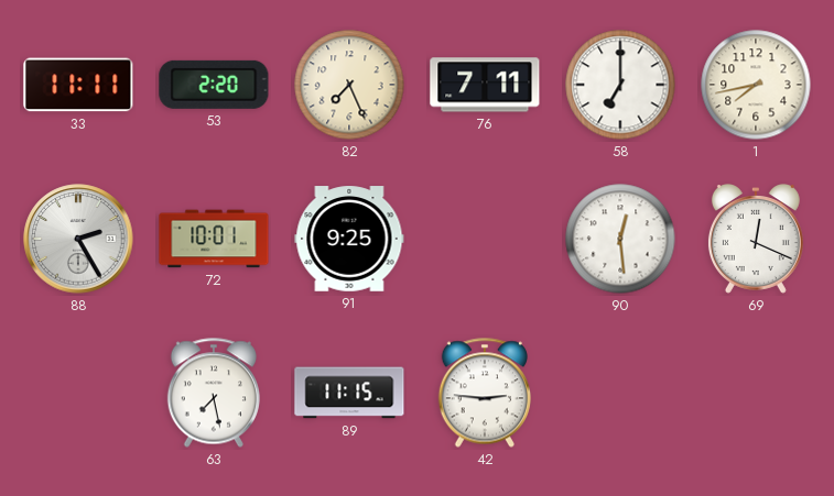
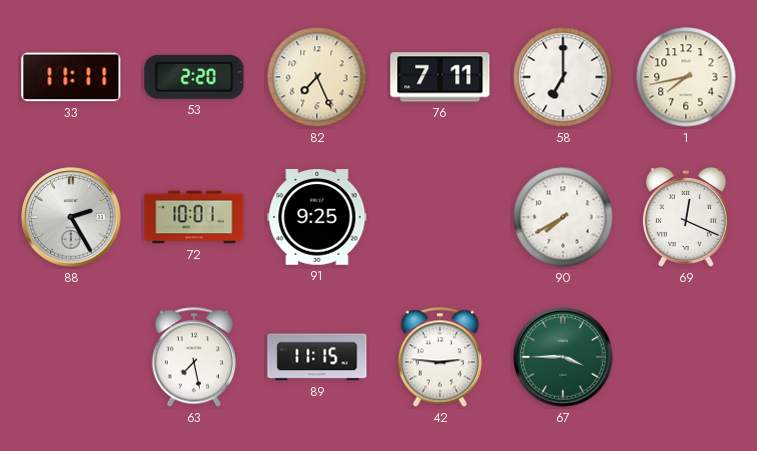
90: 12:29 -> 7:40 (563, 217)
67: none -> 3:45 (563, 357)
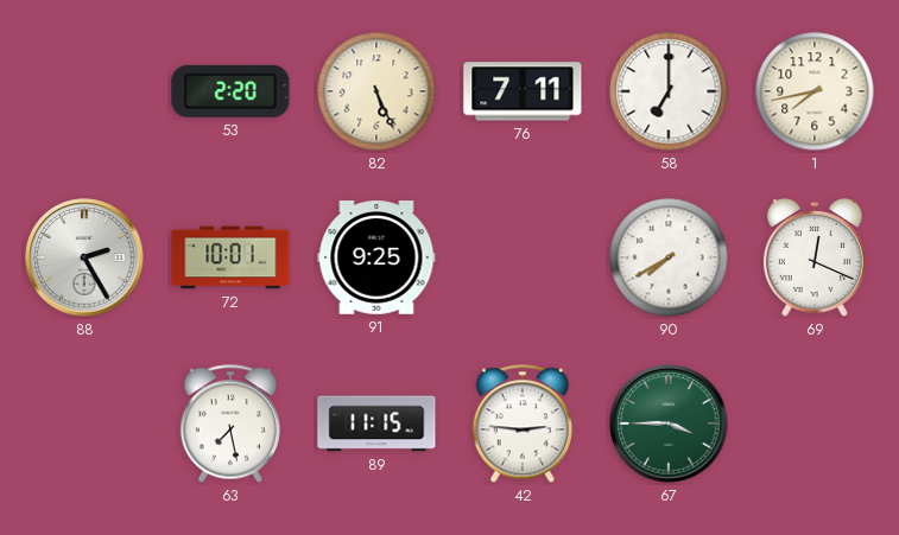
33: 11:11 -> none (71, 77)
82: 7:26 -> 5:26 (376, 91)
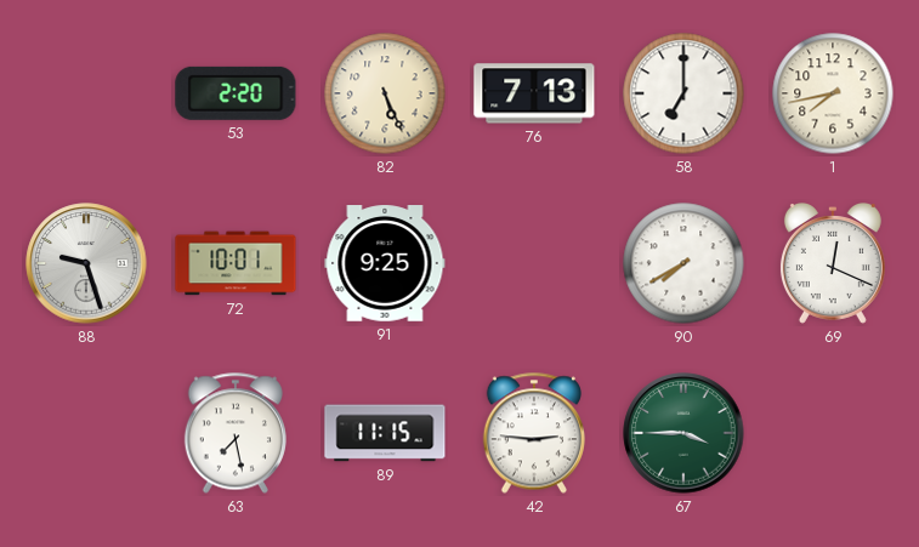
76: 7:11 -> 7:13 (534, 93)
88: 2:25 -> 9:27 (86, 263)
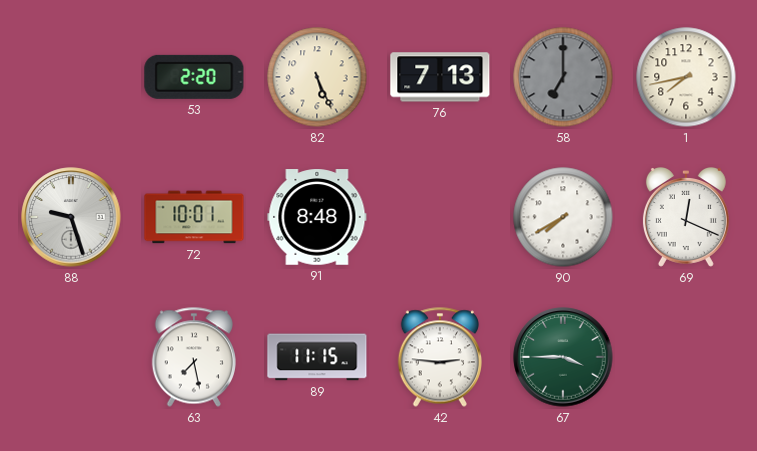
58 dial: white -> grey (563, 77)
91: 9:25 -> 8:48 (317, 217)
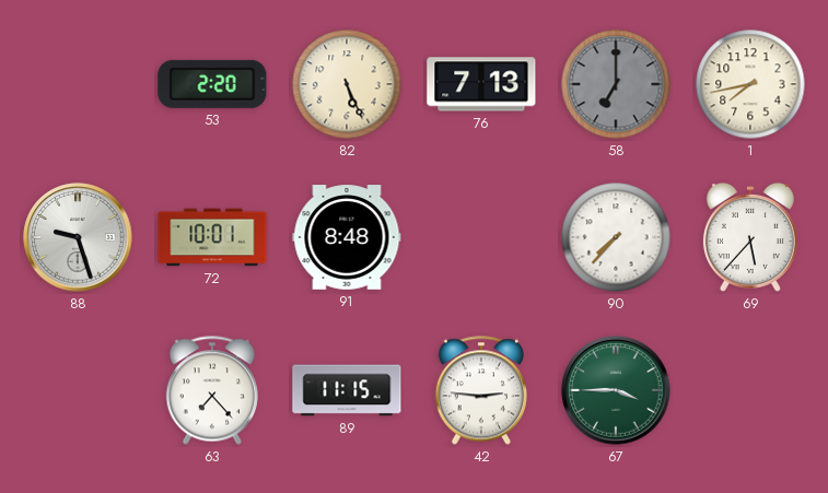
90: 7:40 -> 7:37 (616, 237)
69: 12:19 -> 5:37 (750, 238)
63: 7:28 -> 7:23 (212, 390)
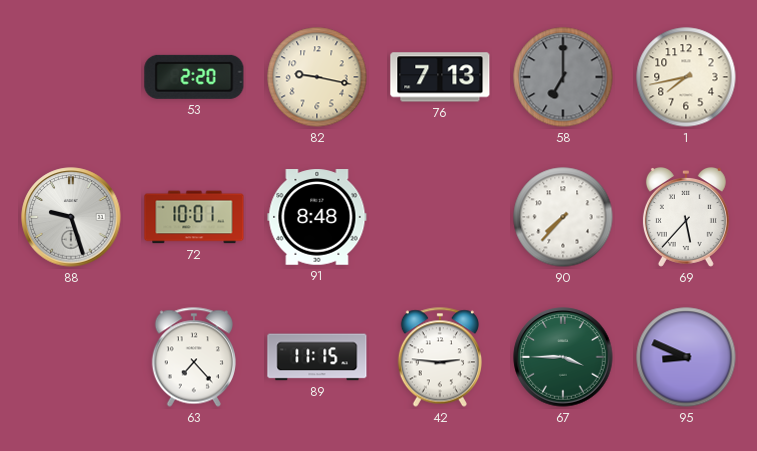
82: 5:26 -> 9:17 (317, 77)
95: none -> 8:49 (686, 357)
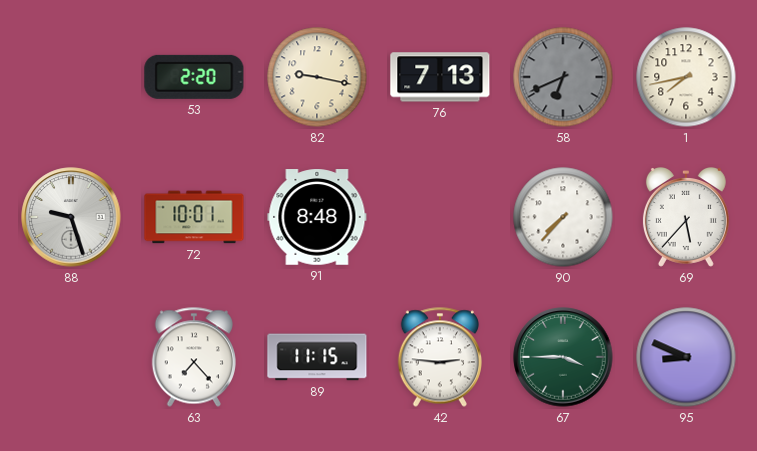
58: 7:00 -> 6:41 (563, 77)
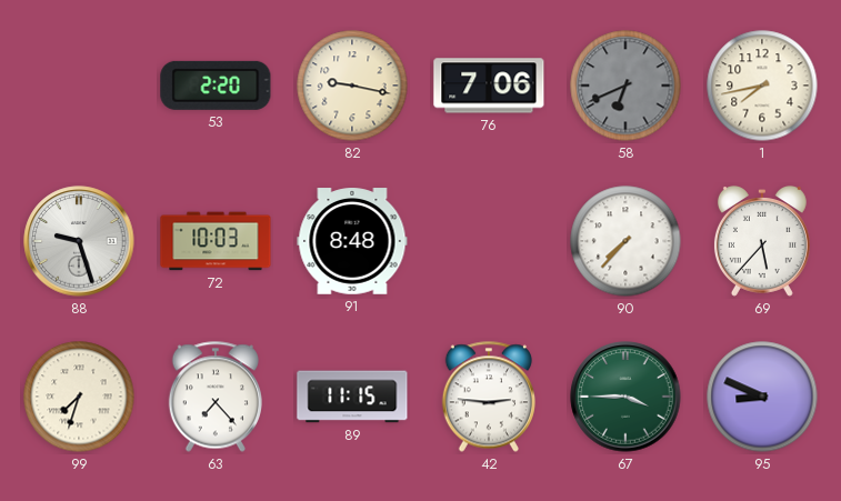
76: 7:13 -> 7:06 (489, 86)
72: 10:01 -> 10:03 (216, 241)
99: none -> 7:33 (79, 397)
